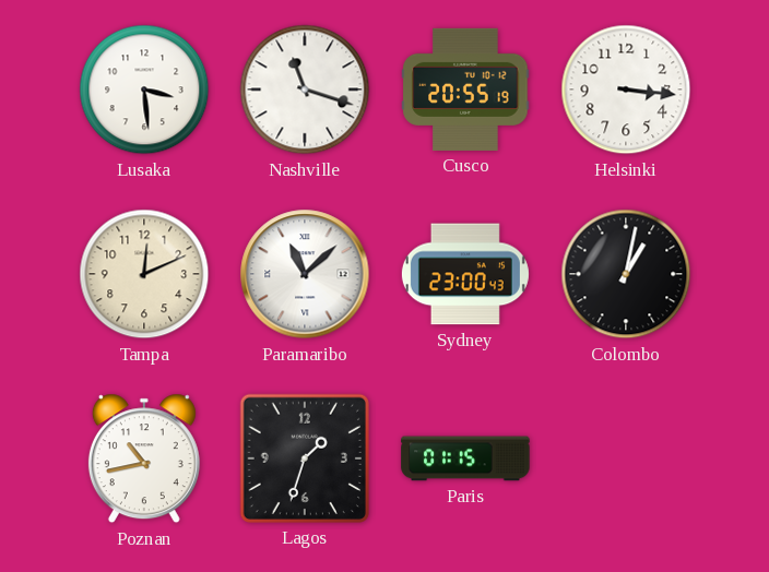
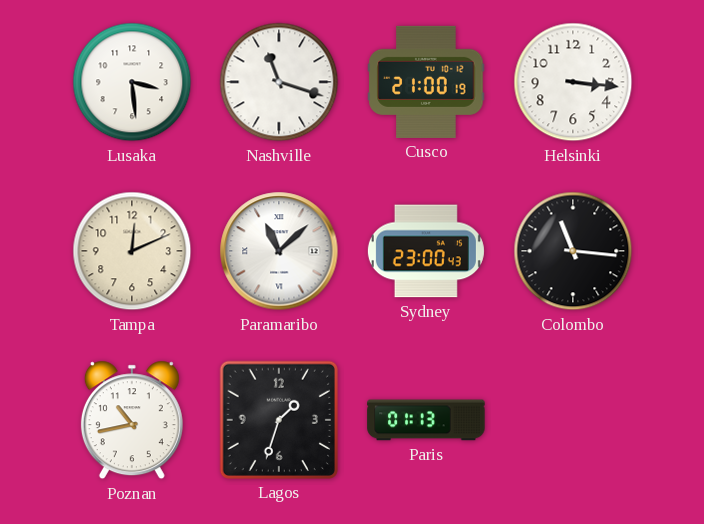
Cusco: 20:55 -> 21:00 (426, 82)
Colombo: 1:02 -> 11:16 (573, 251)
Paris: 01:15 -> 01:13 (426, 420)
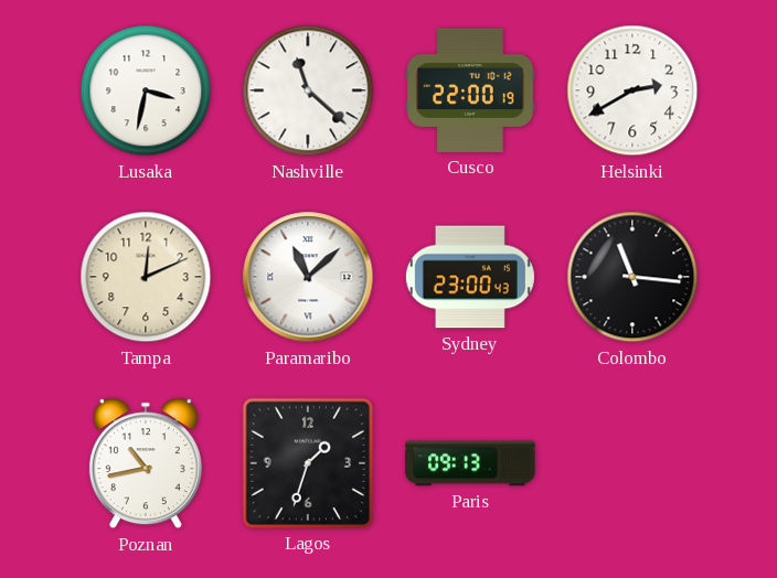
Lusaka: 3:29 -> 3:32 (146, 90)
Nashville: 11:18 -> 11:22 (308, 90)
Cusco: 21:00 -> 22:00 (470, 90)
Helsinki: 3:16 -> 2:40 (632, 90)
Paris: 01:13 -> 09:13 (470, 463)
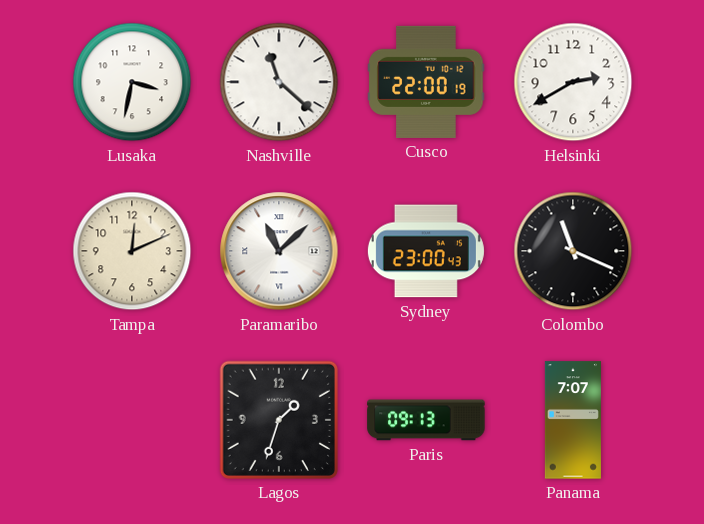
Colombo: 11:16 -> 11:19 (573, 251)
Poznan: 10:43 -> none (146, 463)
Panama: none -> 7:07 (573, 420)
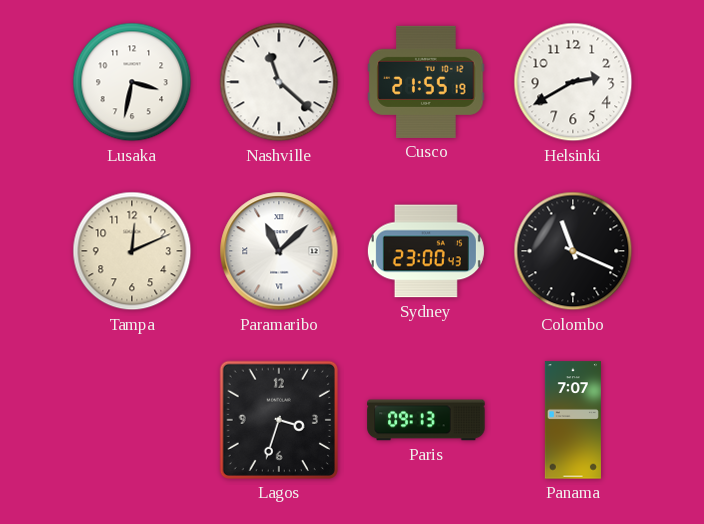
Cusco: 22:00 -> 21:55 (426, 82)
Lagos: 1:33 -> 3:33 (279, 420)
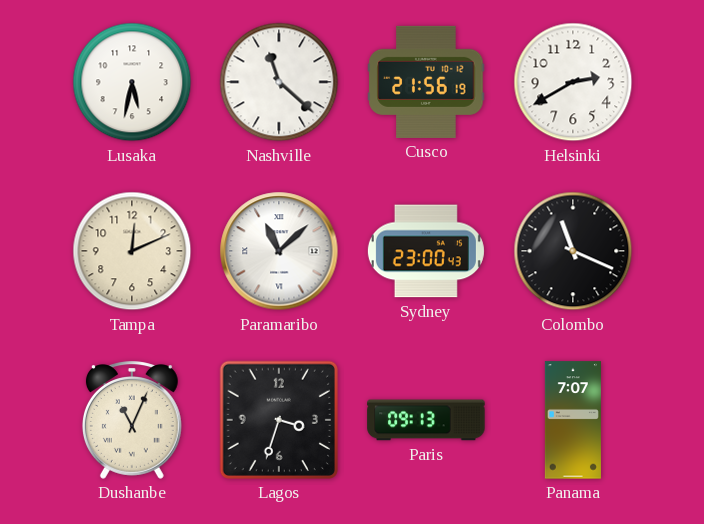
Lusaka: 3:32 -> 5:32 (132, 82)
Cusco: 21:55 -> 21:56 (426, 82)
Dushanbe: none -> 11:04 (132, 420)
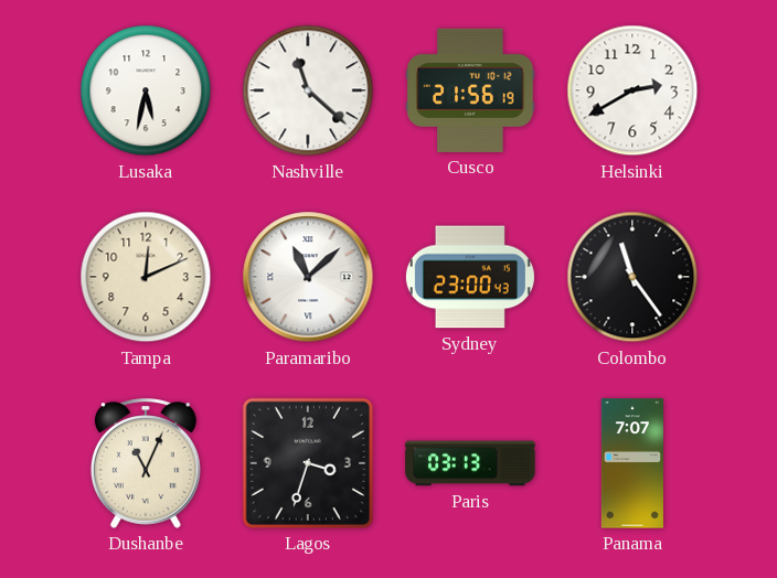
Colombo: 11:19 -> 11:24 (632, 277)
Paris: 09:13 -> 03:13 (470, 463)
